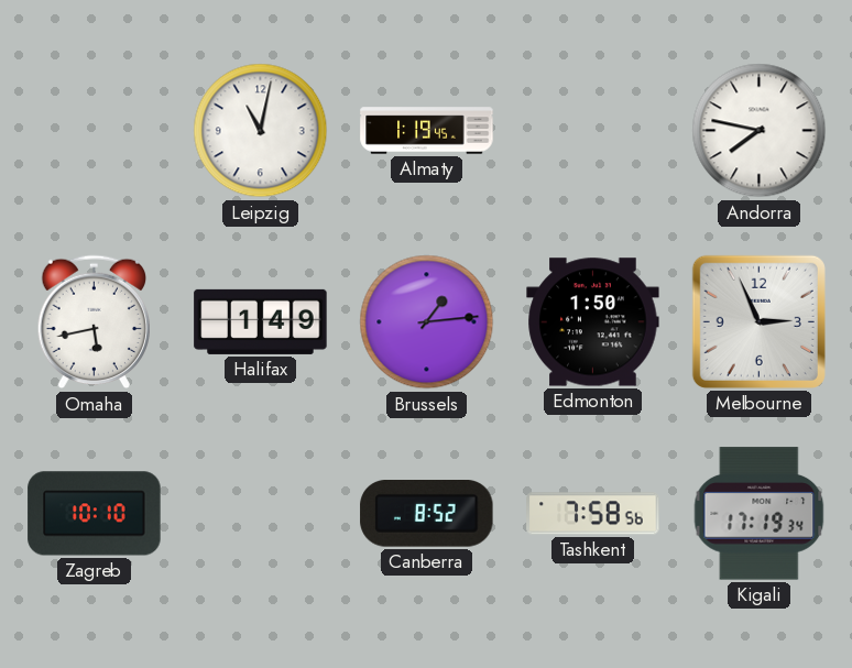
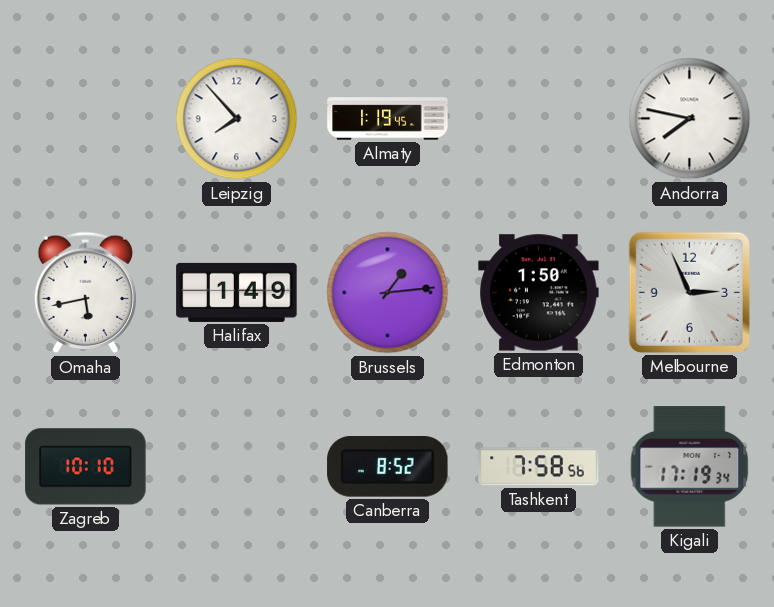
Leipzig: 11:02 -> 7:53 (237, 119)
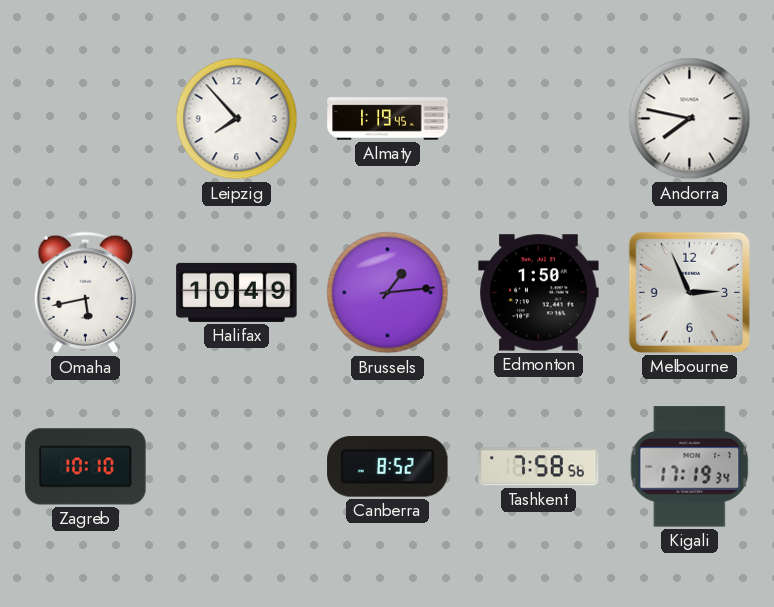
Halifax: 1:49 -> 10:49 (237, 292)
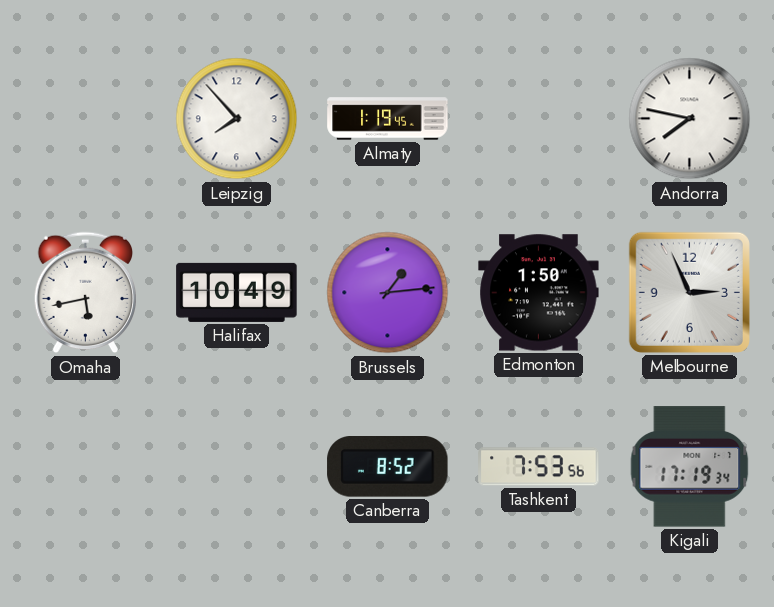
Zagreb: 10:10 -> none (86, 467)
Tashkent: 7:58 -> 7:53 (539, 467)
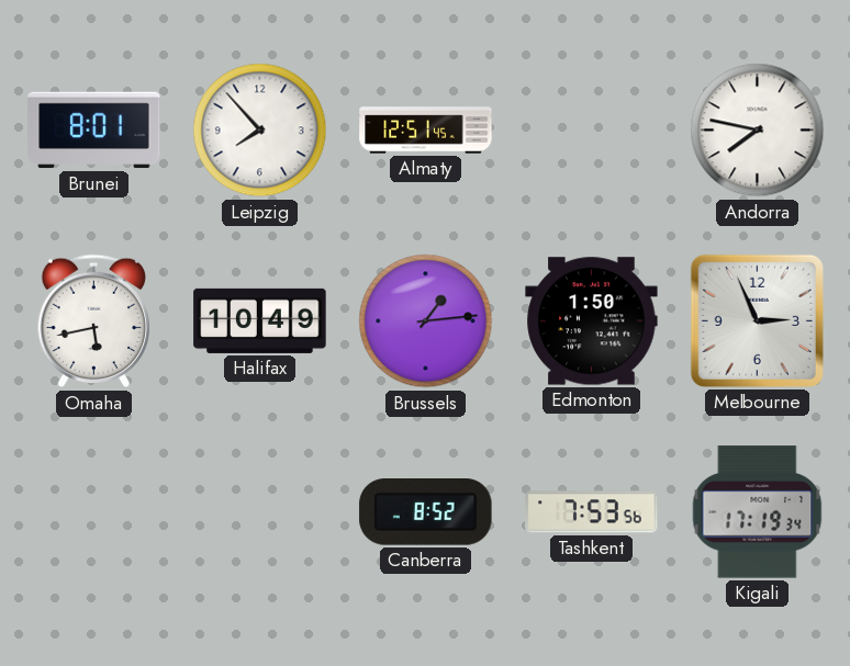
Brunei: none -> 8:01 (94, 131)
Almaty: 1:19 -> 12:51 (426, 131)
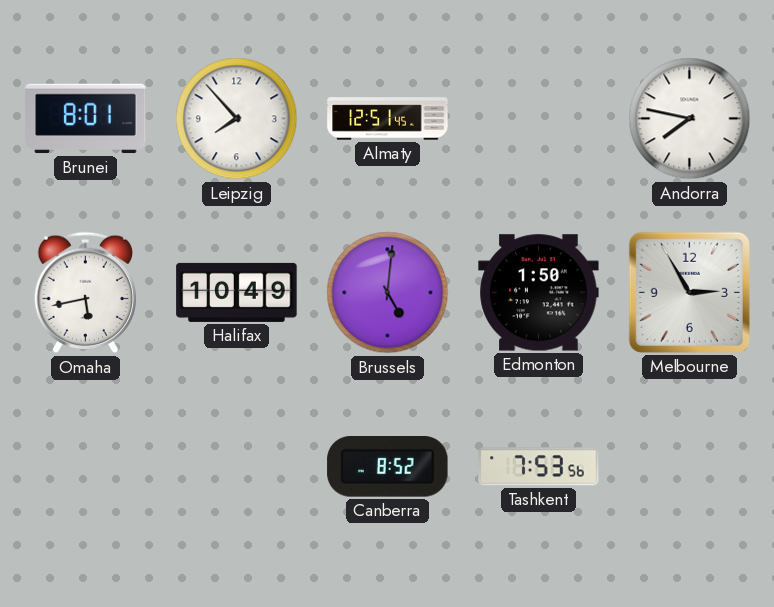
Brussels: 1:14 -> 5:01 (388, 293)
Melbourne: 2:56 -> 2:55 (689, 292)
Kigali: 17:19 -> none (758, 512)
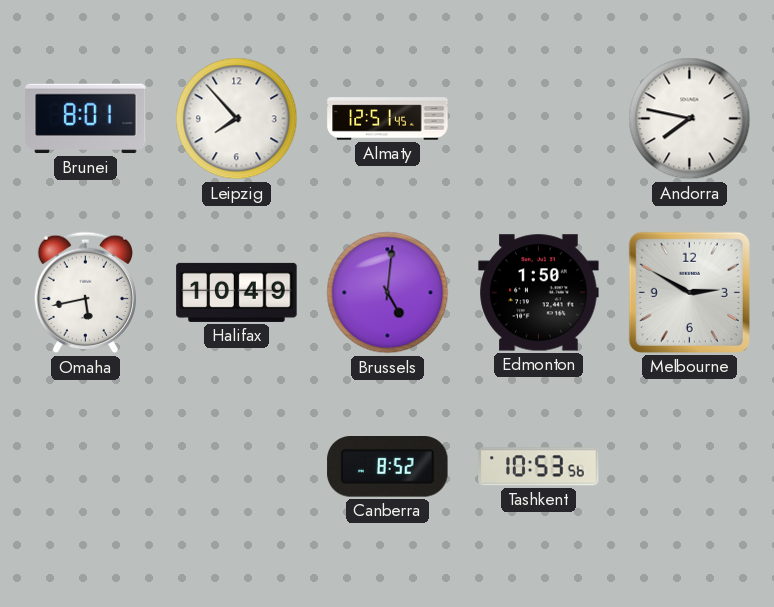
Melbourne: 2:55 -> 2:50 (689, 292)
Tashkent: 7:53 -> 10:53 (539, 467)
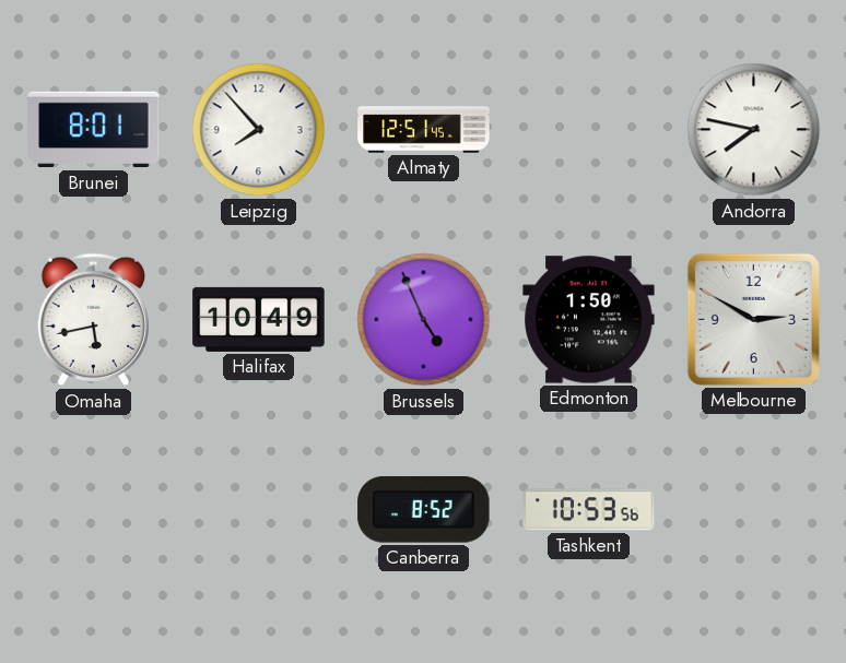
Brussels: 5:01 -> 4:56 (424, 320)
